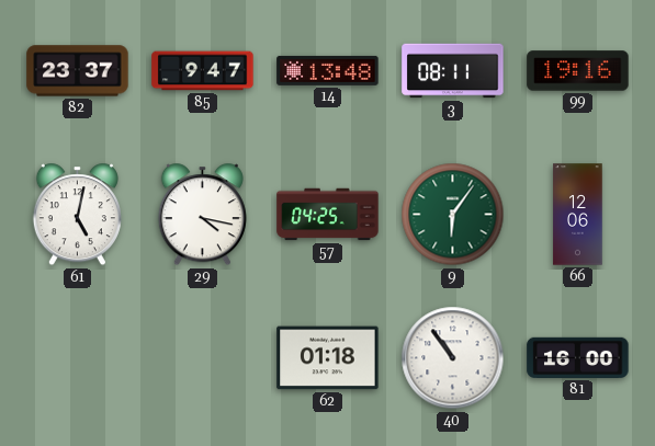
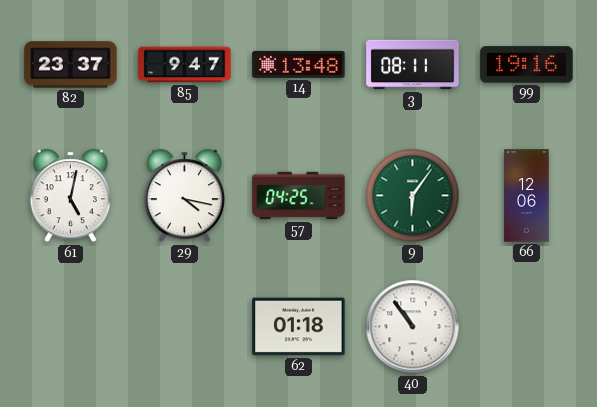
81: 16:00 -> none (578, 357)
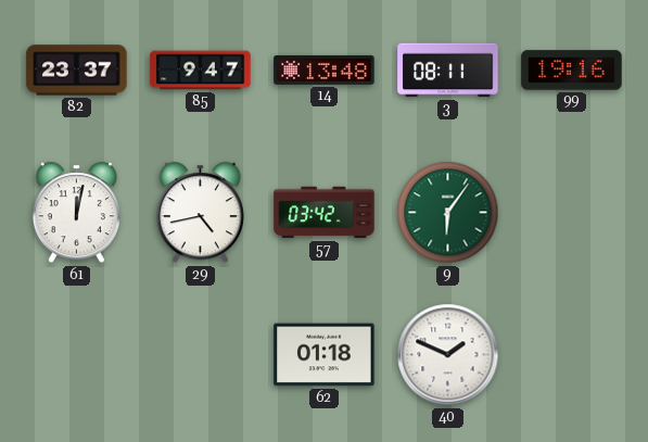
61: 5:02 -> 12:02 (76, 213)
29: 4:17 -> 4:43 (200, 213)
57: 04:25 -> 03:42 (325, 213)
66: 12:06 -> none (527, 196)
40: 10:54 -> 1:49 (448, 355)
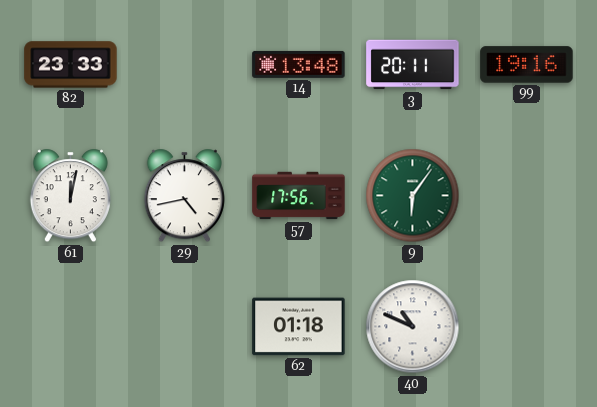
82: 23:37 -> 23:33 (71, 65)
85: 9:47 -> none (201, 71)
3: 08:11 -> 20:11 (413, 65)
57: 03:42 -> 17:56 (299, 196)
40: 1:49 -> 10:49 (413, 327)
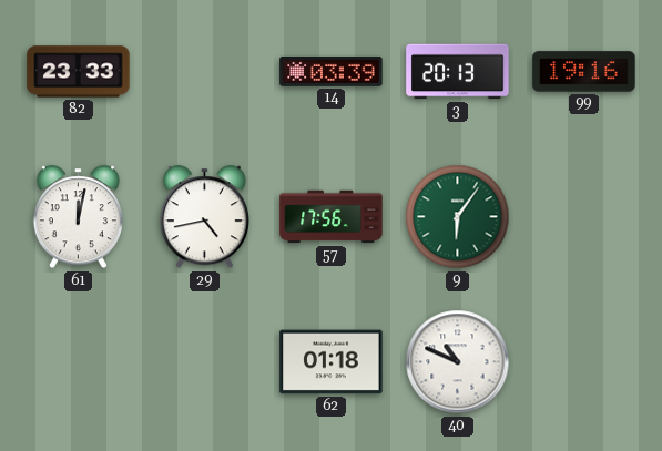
14: 13:48 -> 03:39 (332, 71)
3: 20:11 -> 20:13 (458, 72)
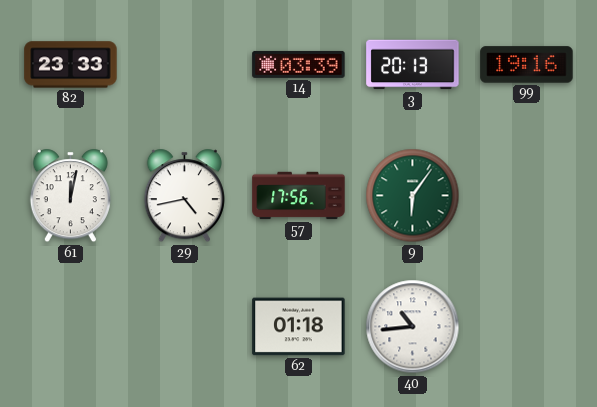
40: 10:49 -> 10:44 (413, 327)
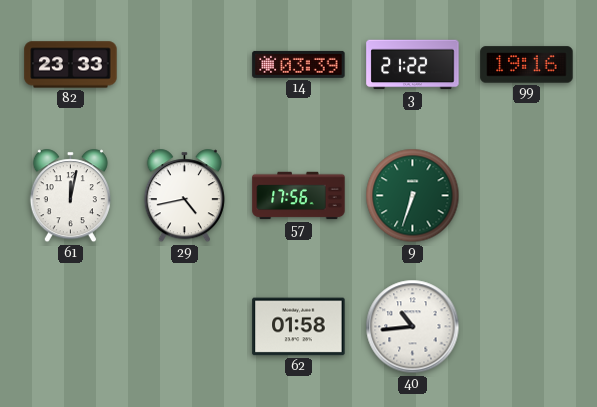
3: 20:13 -> 21:22 (413, 65)
9: 6:06 -> 6:33 (413, 196)
62: 01:18 -> 01:58 (299, 327)
